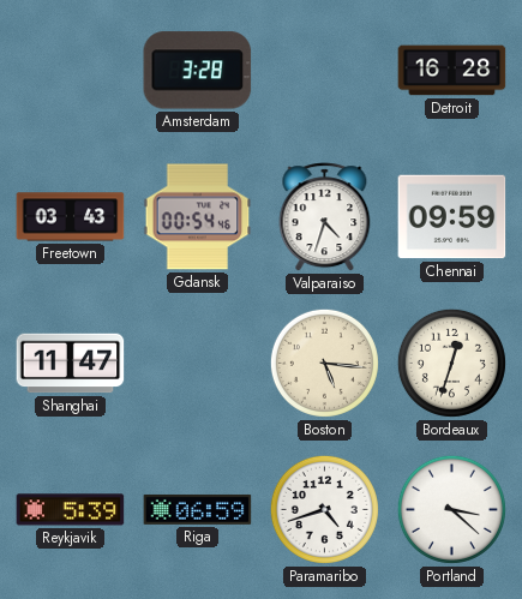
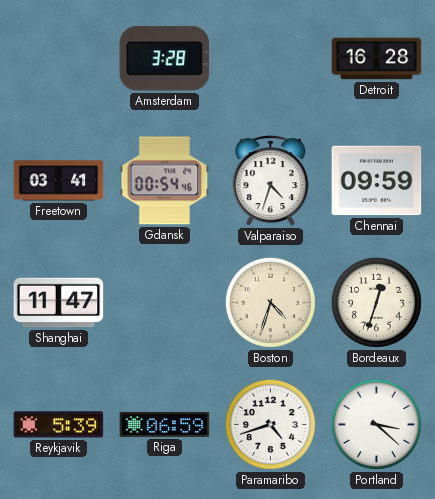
Freetown: 03:43 -> 03:41 (59, 181)
Boston: 5:16 -> 4:33 (270, 302)
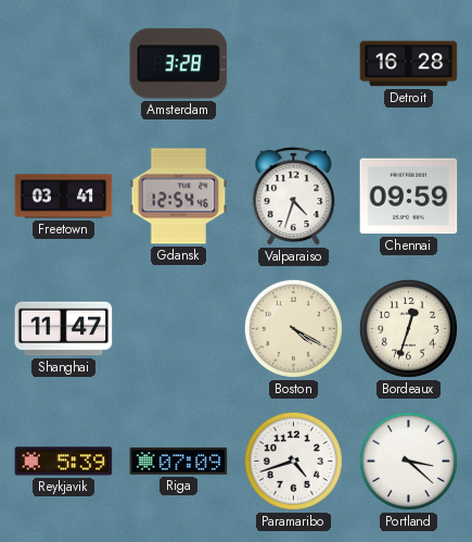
Gdansk: 00:54 -> 12:54 (179, 197)
Boston: 4:33 -> 4:20 (293, 328)
Riga: 06:59 -> 07:09 (179, 462)
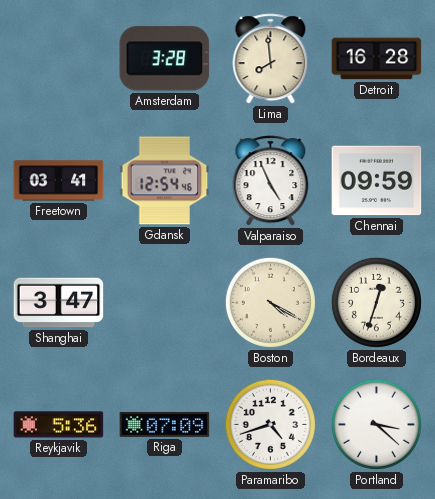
Lima: none -> 7:59 (271, 59)
Valparaiso: 4:33 -> 4:56 (271, 181)
Shanghai: 11:47 -> 3:47 (59, 303)
Reykjavik: 5:39 -> 5:36 (59, 425)
